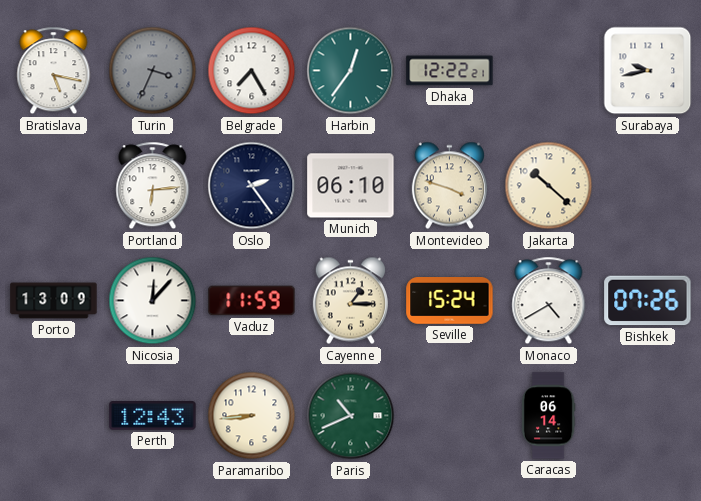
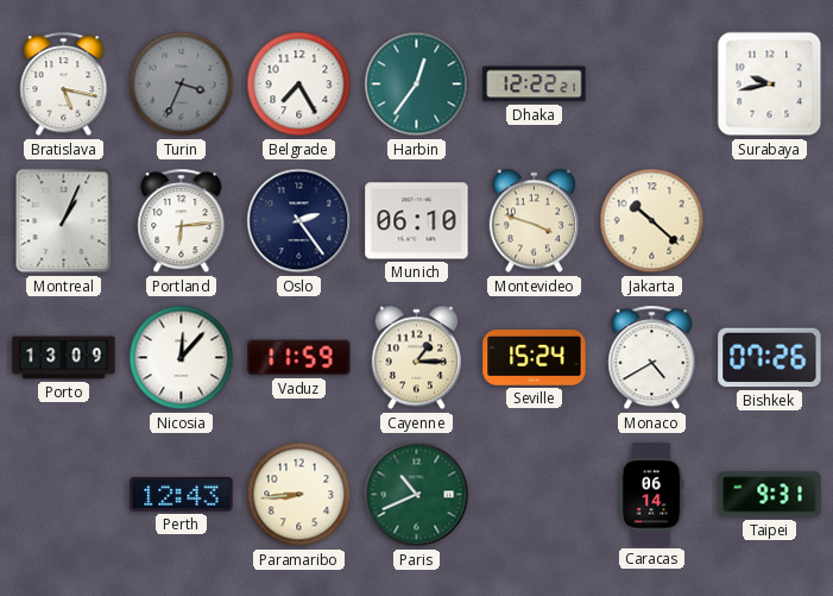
Montreal: none -> 1:04 (64, 221)
Taipei: none -> 9:31 (770, 495)
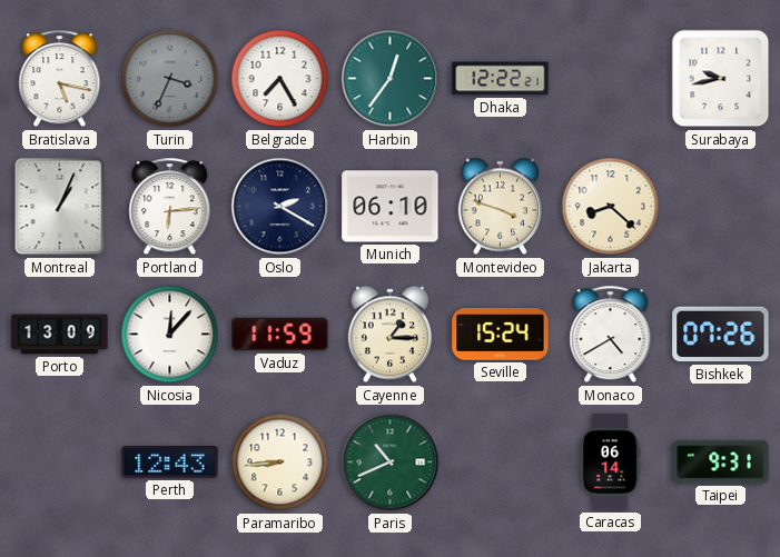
Oslo: 2:24 -> 2:20 (280, 207)
Jakarta: 10:22 -> 8:22 (611, 207)
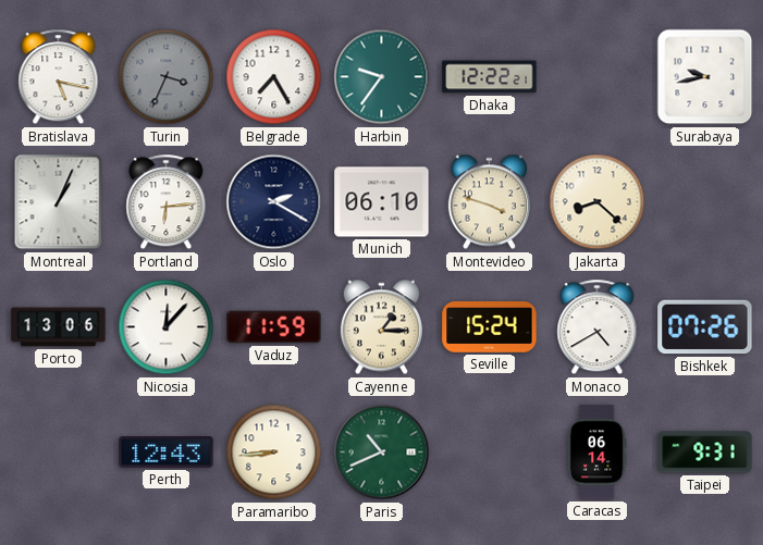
Harbin: 12:36 -> 9:36 (382, 77)
Porto: 13:09 -> 13:06 (59, 327)
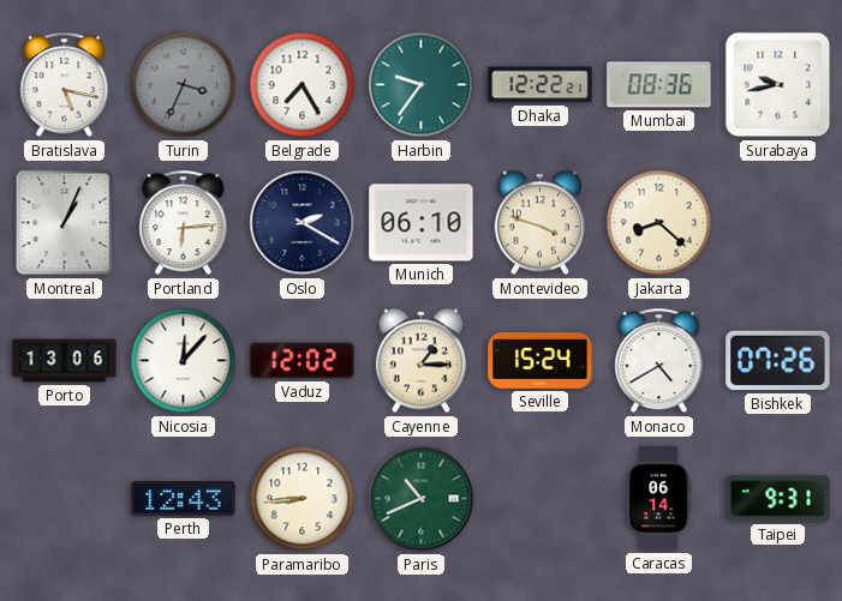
Mumbai: none -> 08:36 (659, 85)
Vaduz: 11:59 -> 12:02 (303, 361)
